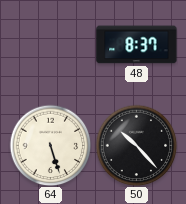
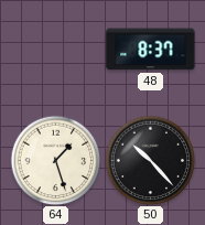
64: 5:27 -> 1:27 (55, 160)
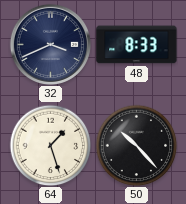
32: none -> 3:41 (50, 44)
48: 8:37 -> 8:33 (137, 45)
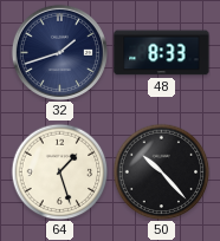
32: 3:41 -> 1:42 (59, 52)
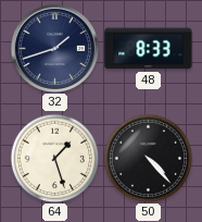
50: 10:23 -> 4:23 (148, 158)
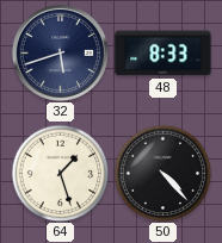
32: 1:42 -> 5:42 (60, 52)
